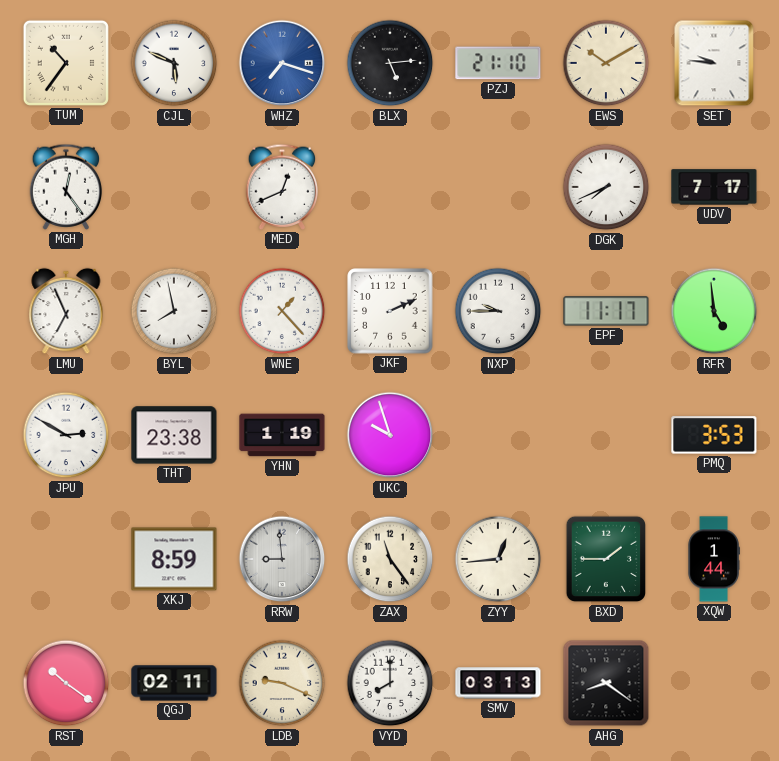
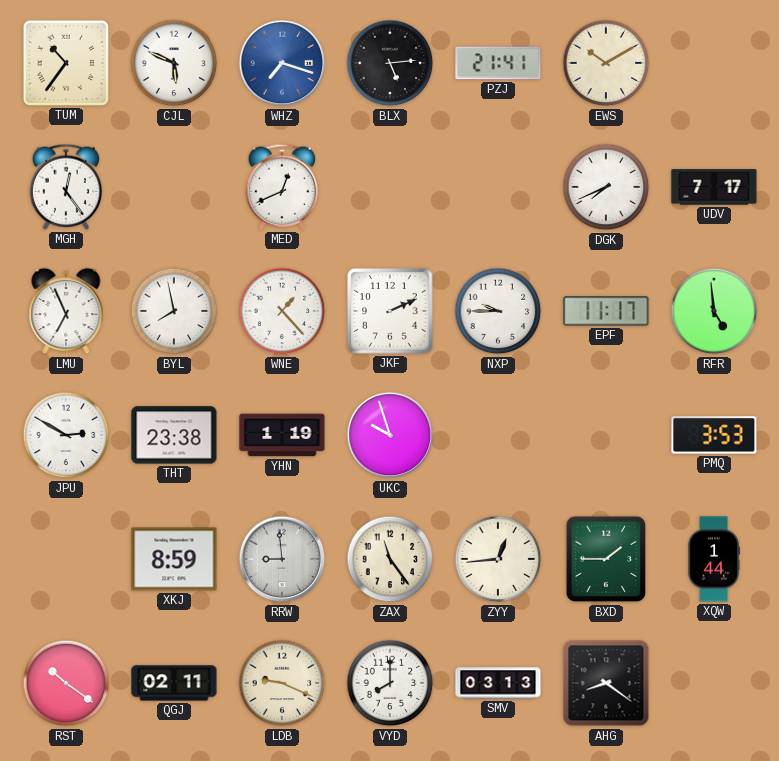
PZJ: 21:10 -> 21:41 (498, 63)
SET: 9:46 -> none (714, 63)
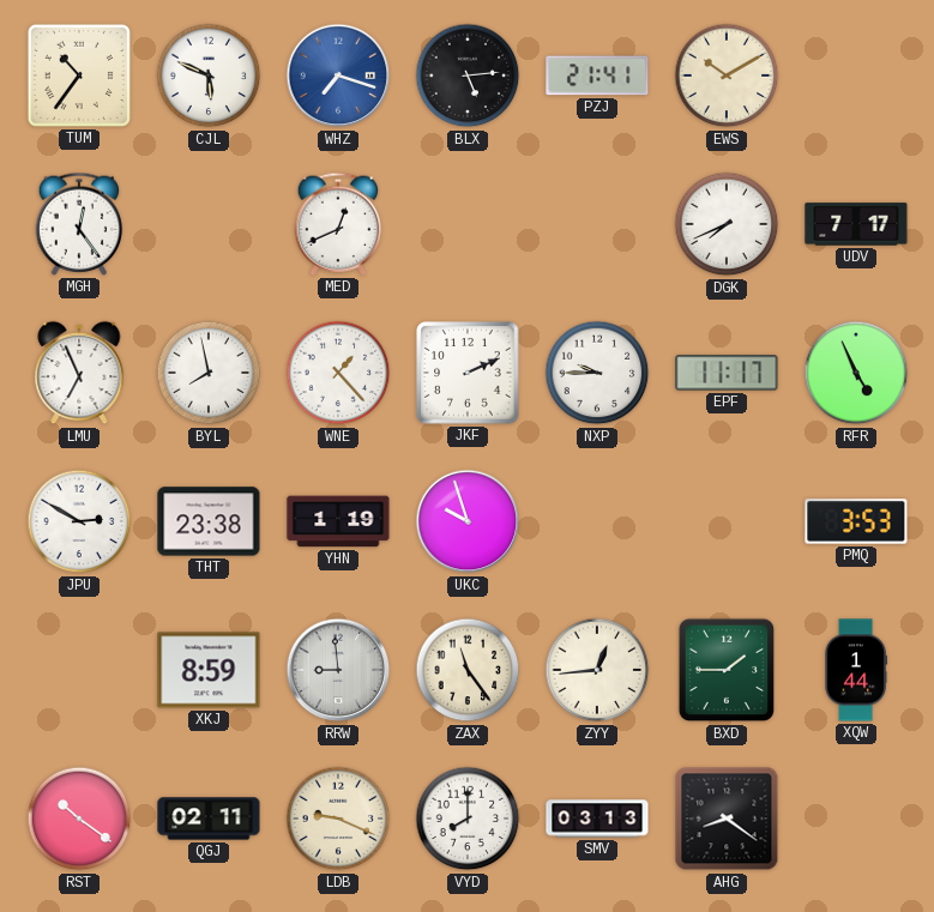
RFR: 4:59 -> 4:56 (856, 373)
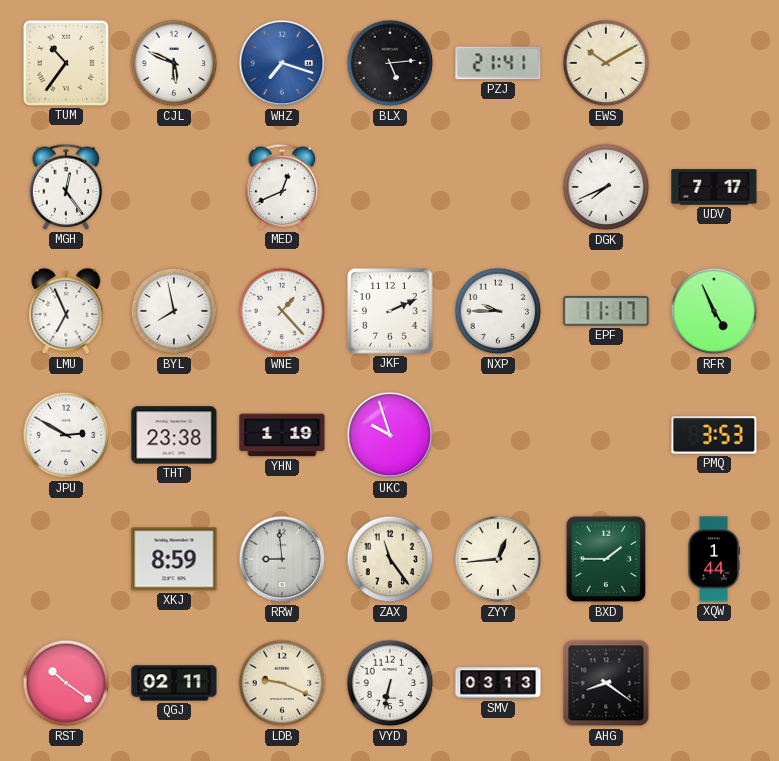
VYD: 8:00 -> 6:32 (390, 683)
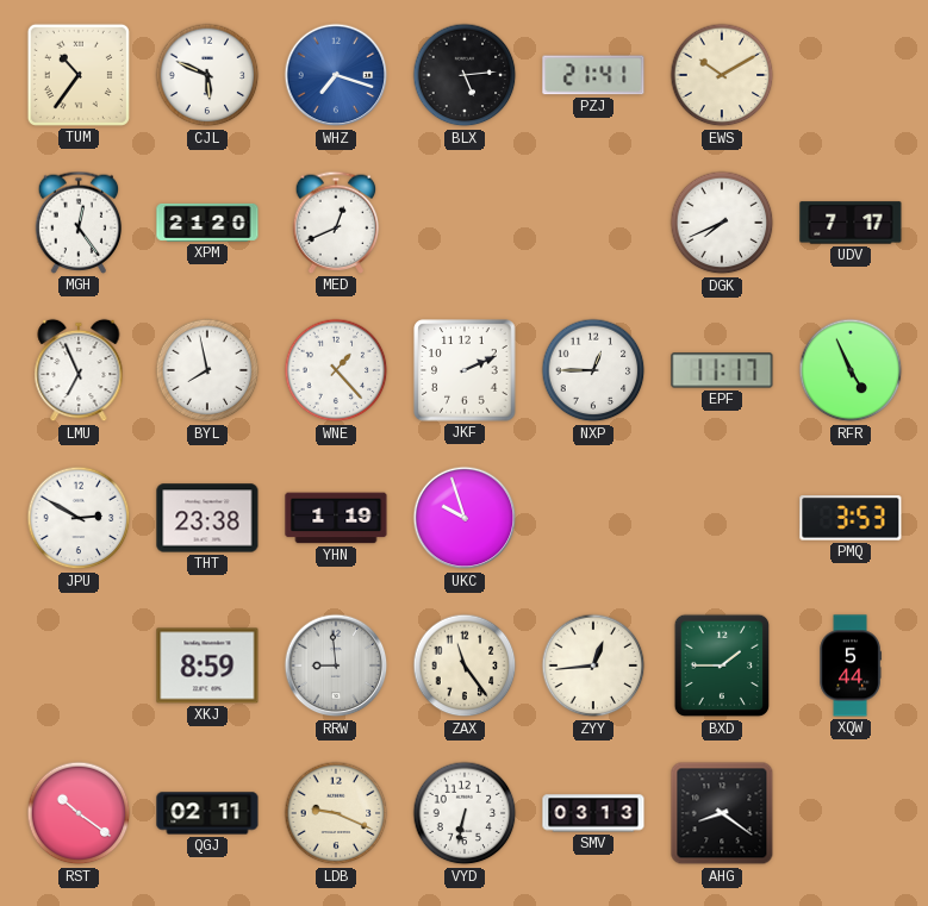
XPM: none -> 21:20 (207, 223)
NXP: 9:45 -> 12:45 (593, 370)
XQW: 1:44 -> 5:44 (851, 666)
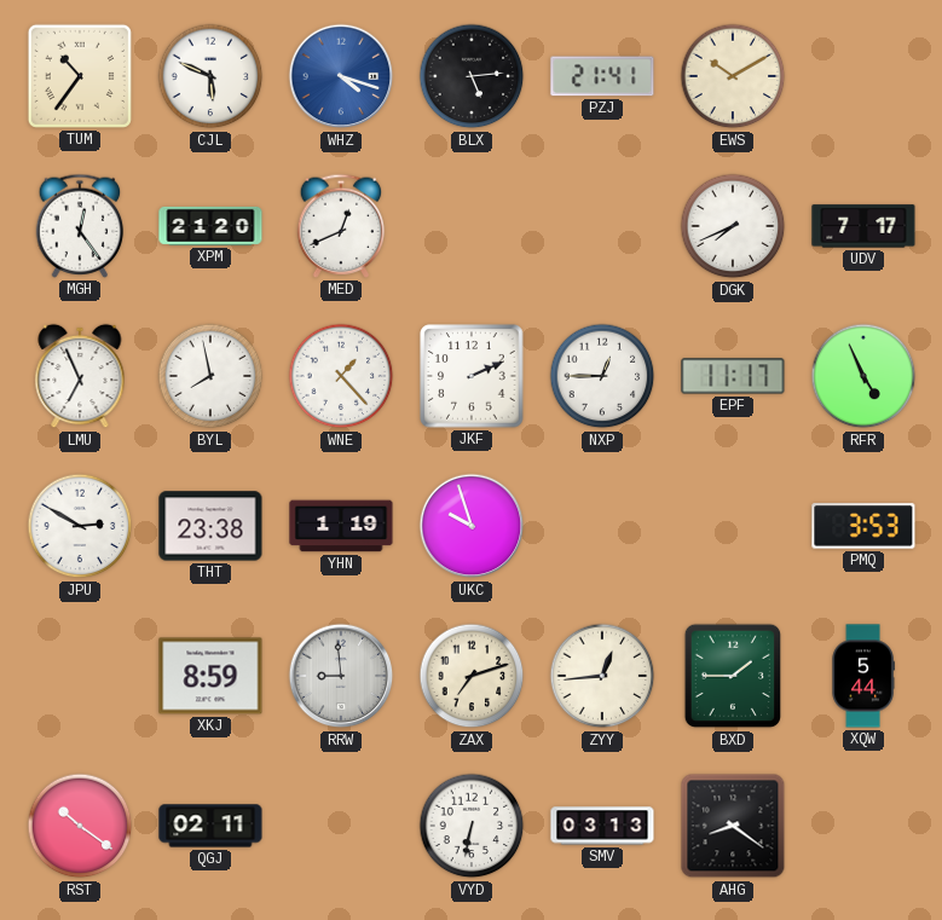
WHZ: 7:18 -> 4:18 (341, 76)
ZAX: 11:24 -> 7:12 (472, 676)
LDB: 9:19 -> none (336, 813)
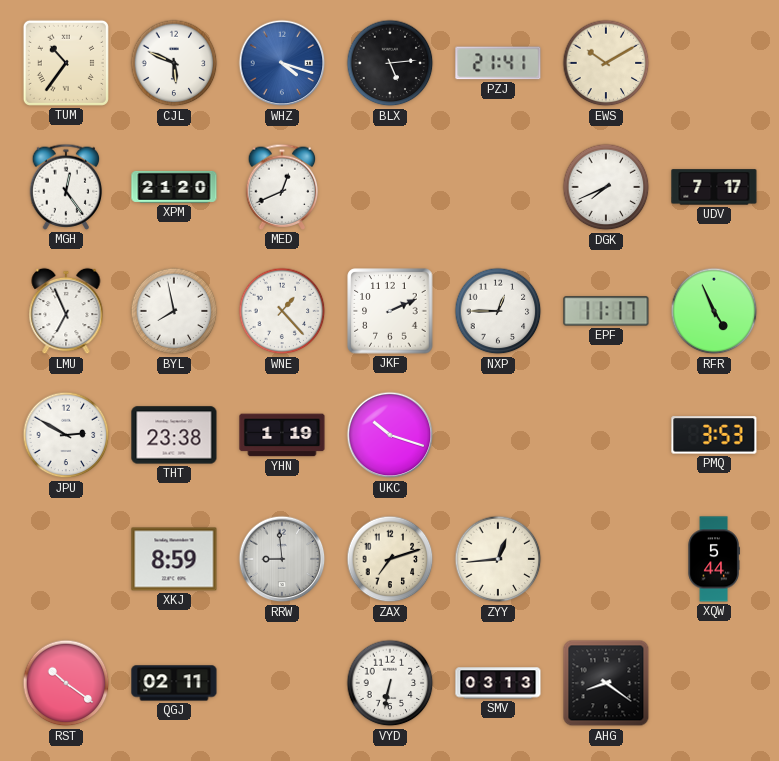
UKC: 9:57 -> 10:18 (390, 435)
BXD: 1:45 -> none (733, 676)
